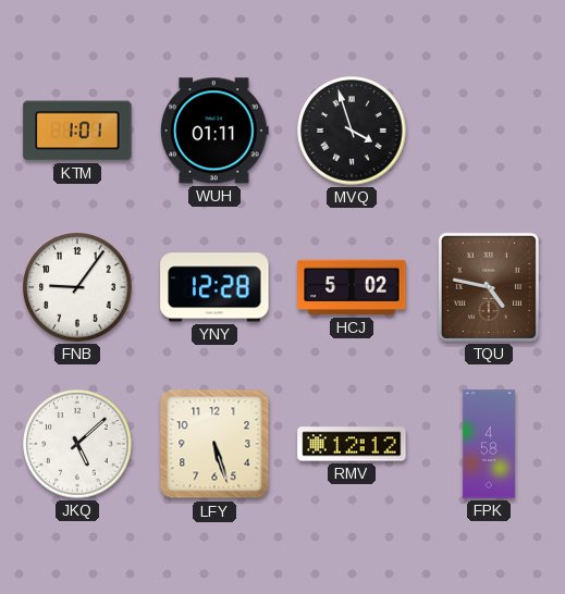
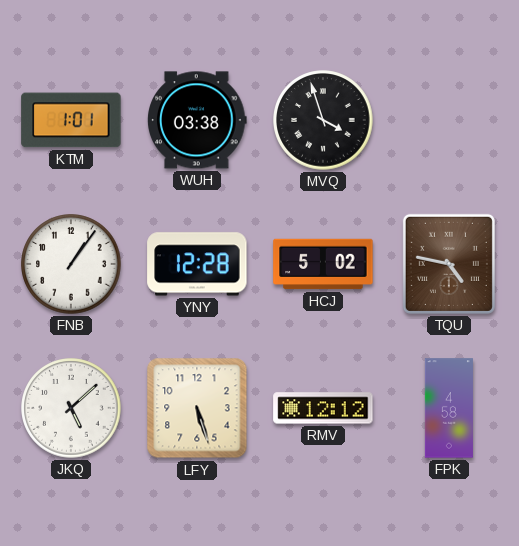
WUH: 01:11 -> 03:38 (198, 120)
FNB: 9:06 -> 1:06 (71, 264)
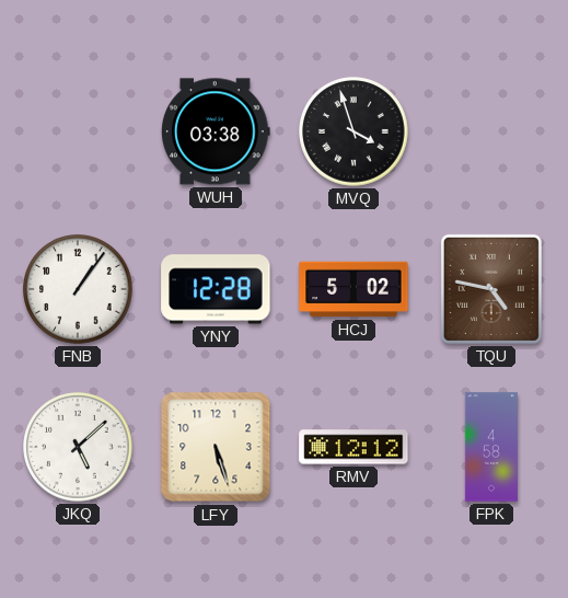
KTM: 1:01 -> none (71, 120)
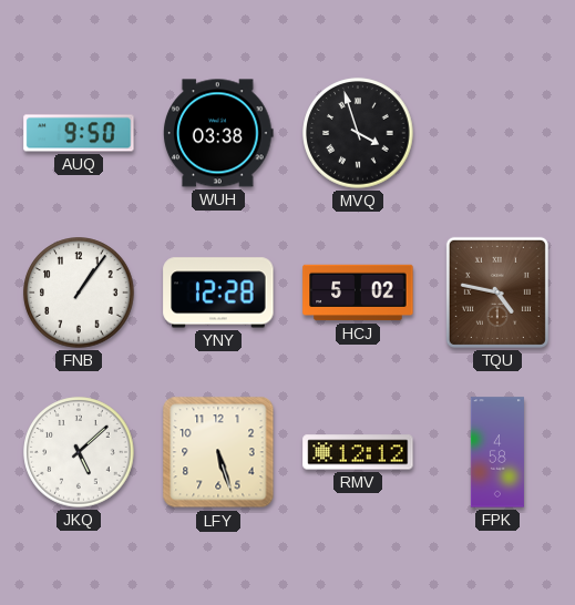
AUQ: none -> 9:50 (79, 133)
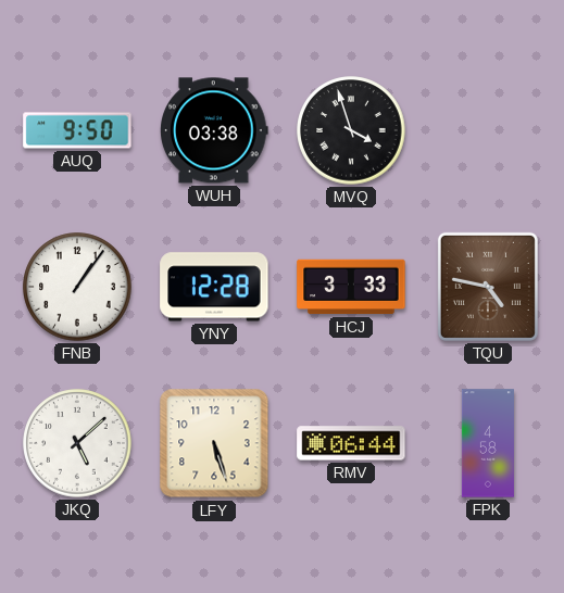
HCJ: 5:02 -> 3:33 (351, 287)
RMV: 12:12 -> 06:44 (351, 443)
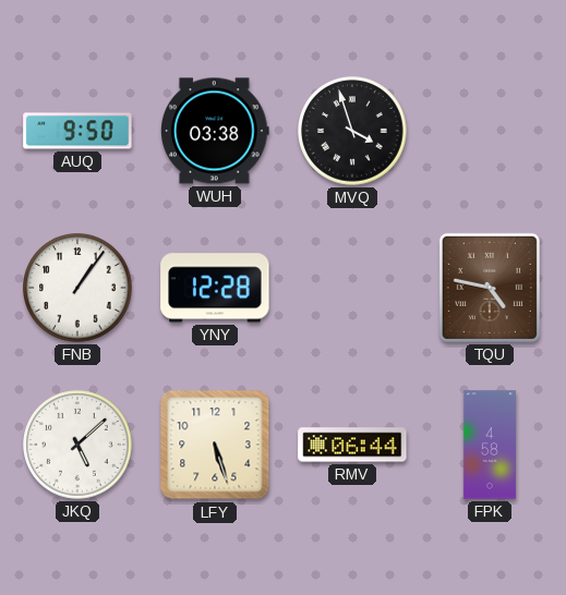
HCJ: 3:33 -> none (351, 287)
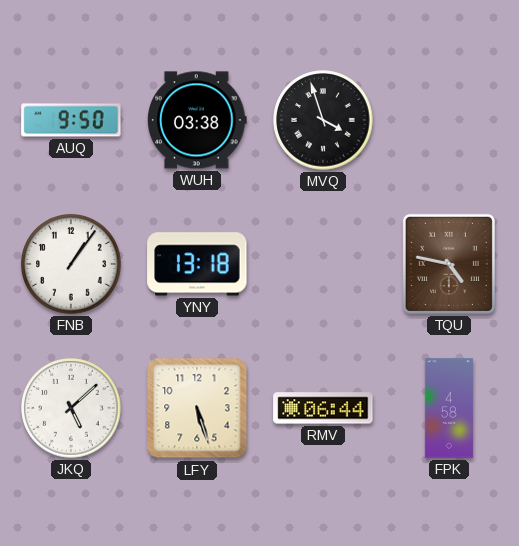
YNY: 12:28 -> 13:18 (197, 264)
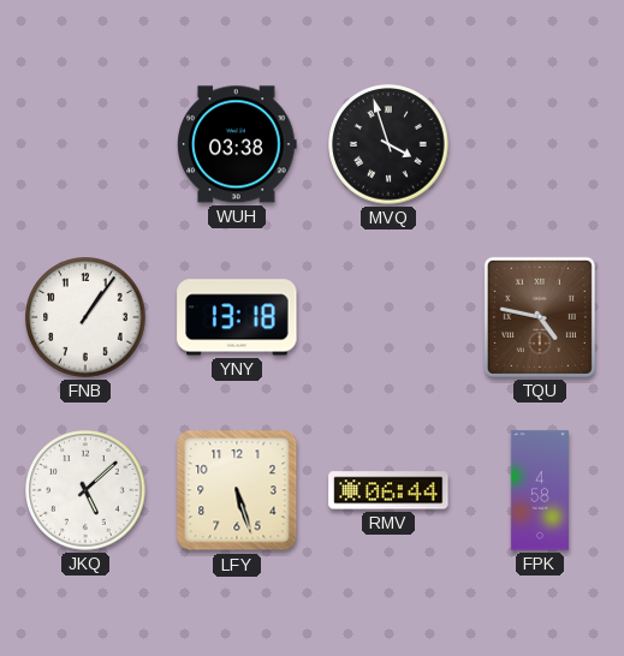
AUQ: 9:50 -> none (71, 120)
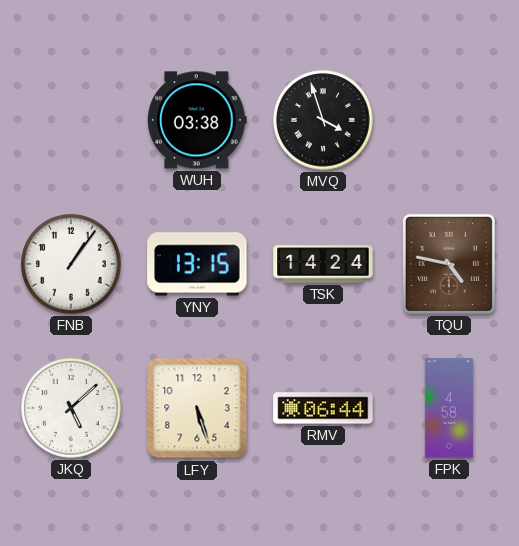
YNY: 13:18 -> 13:15 (197, 264)
TSK: none -> 14:24 (323, 264)
